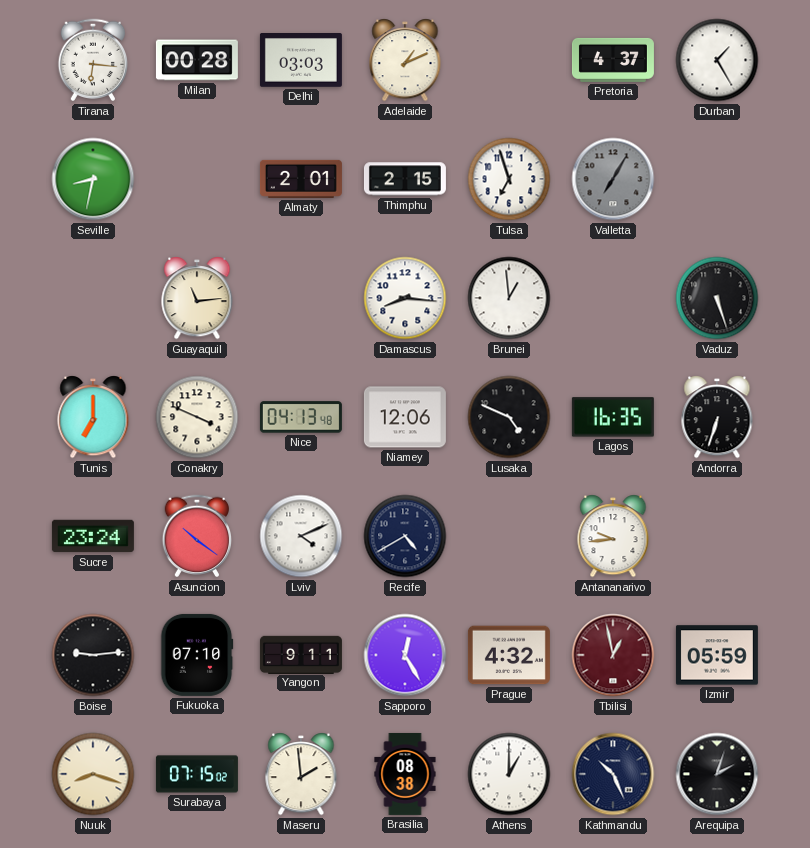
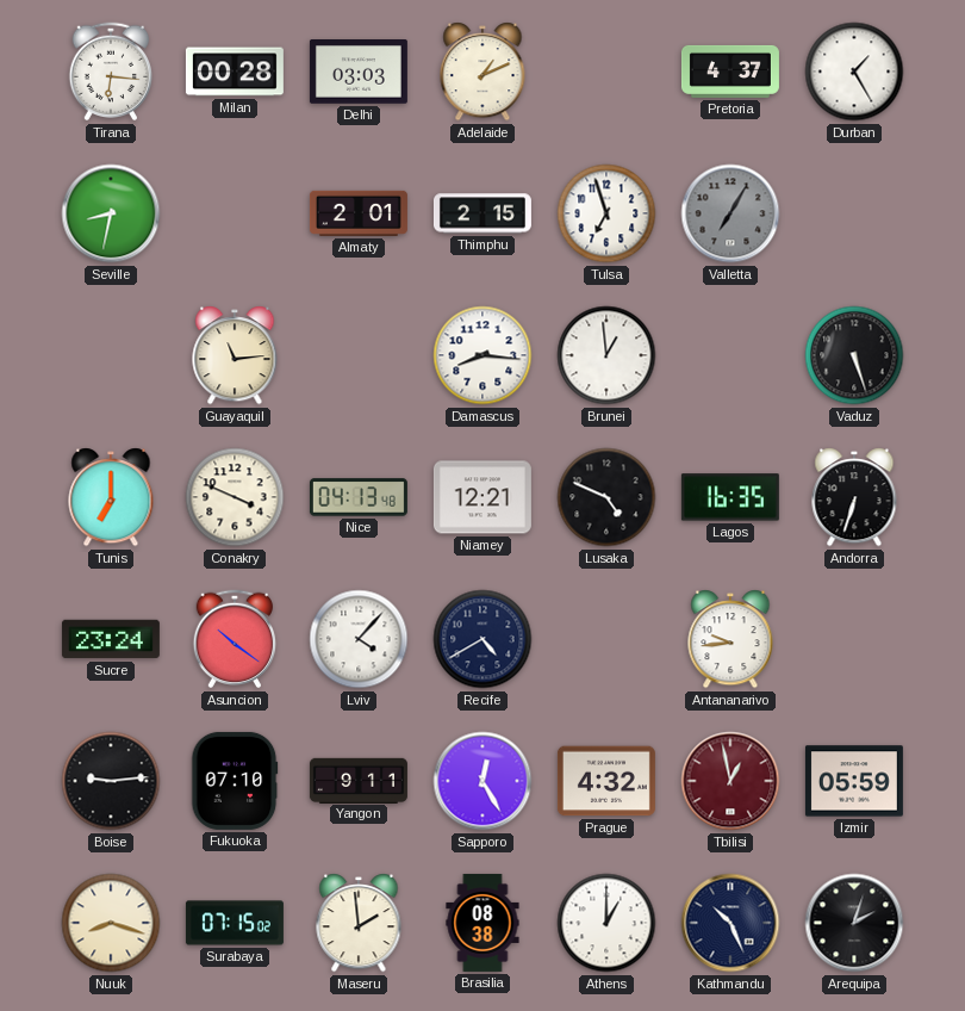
Niamey: 12:06 -> 12:21 (482, 497)
Lviv: 4:11 -> 4:07 (359, 639)
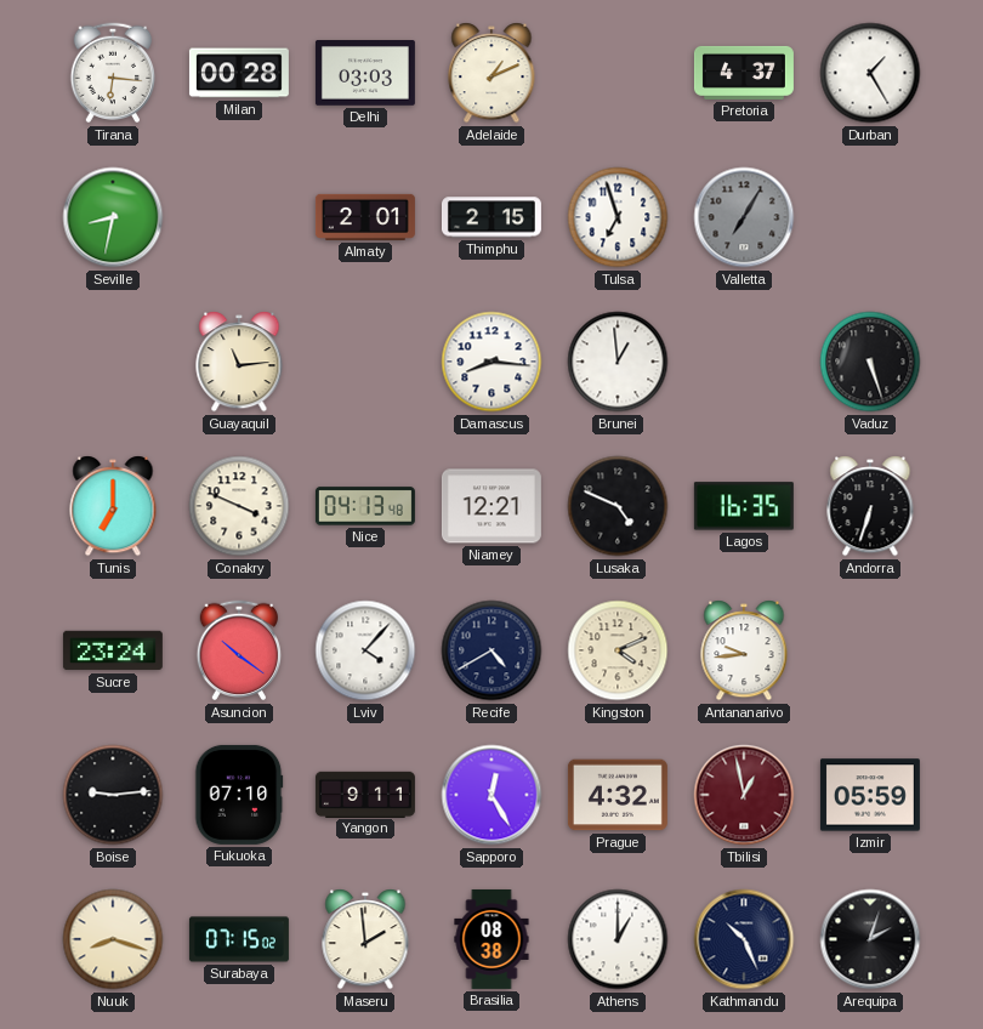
Kingston: none -> 4:11 (618, 650)
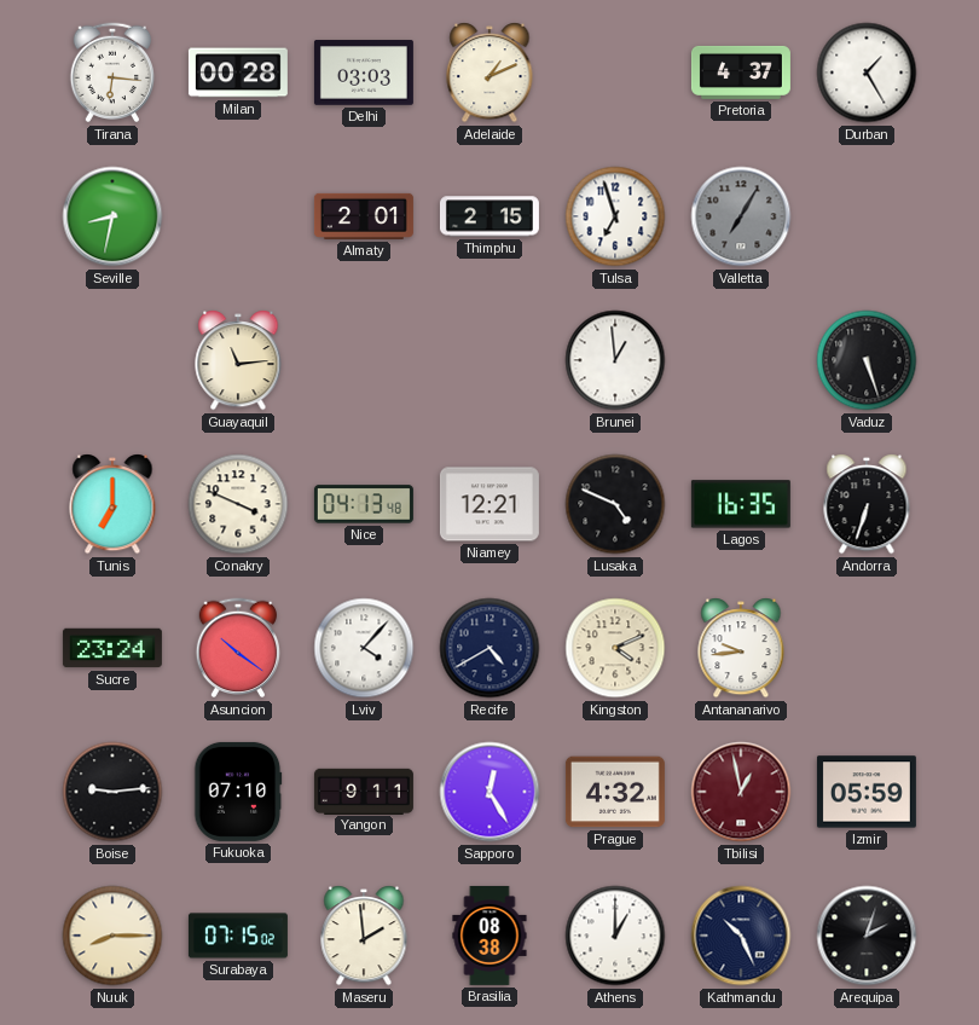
Damascus: 8:16 -> none (492, 362)
Nuuk: 8:18 -> 8:15 (112, 936)
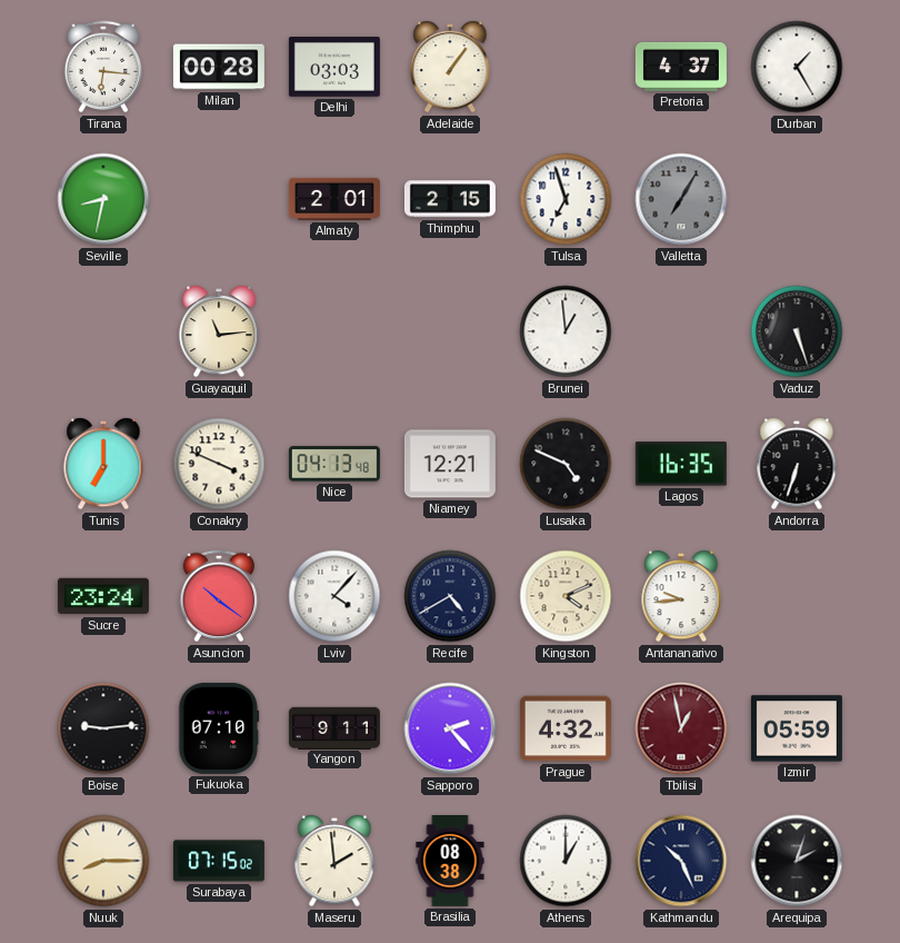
Adelaide: 1:11 -> 1:06 (450, 67)
Sapporo: 12:25 -> 2:23 (450, 728)
